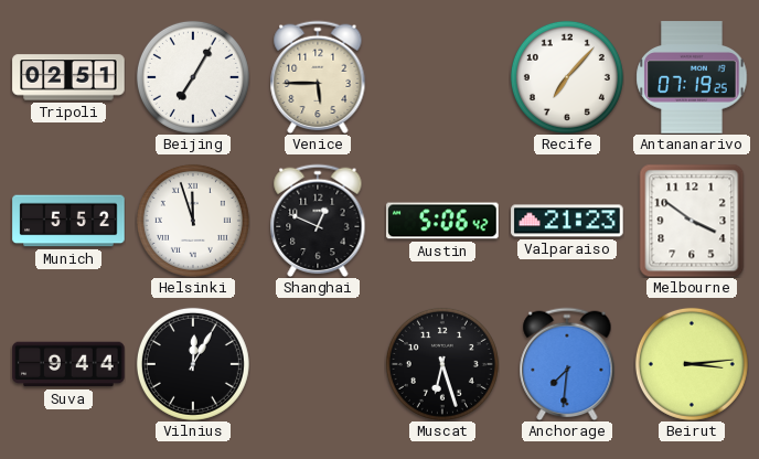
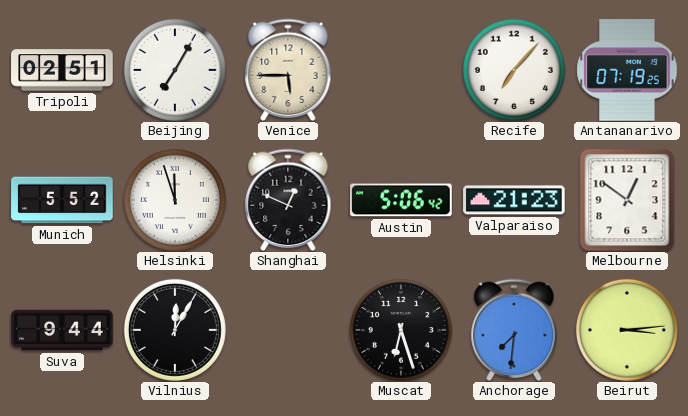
Melbourne: 3:51 -> 12:51 (627, 200)
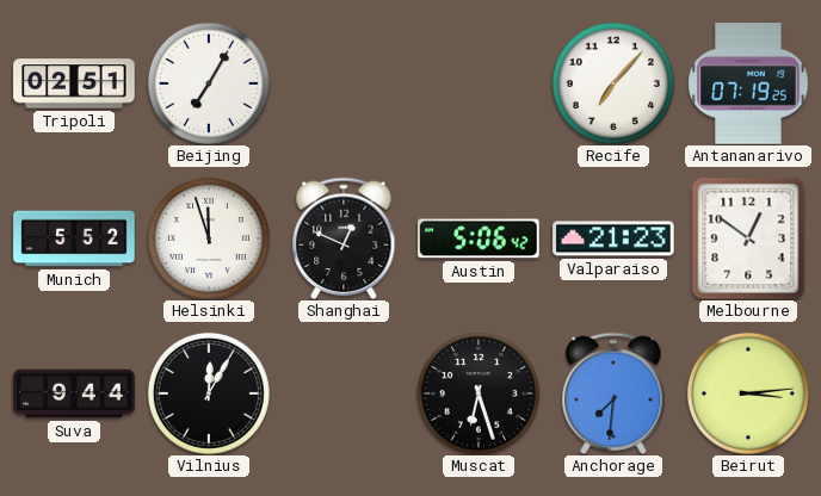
Venice: 5:45 -> none (288, 70)
